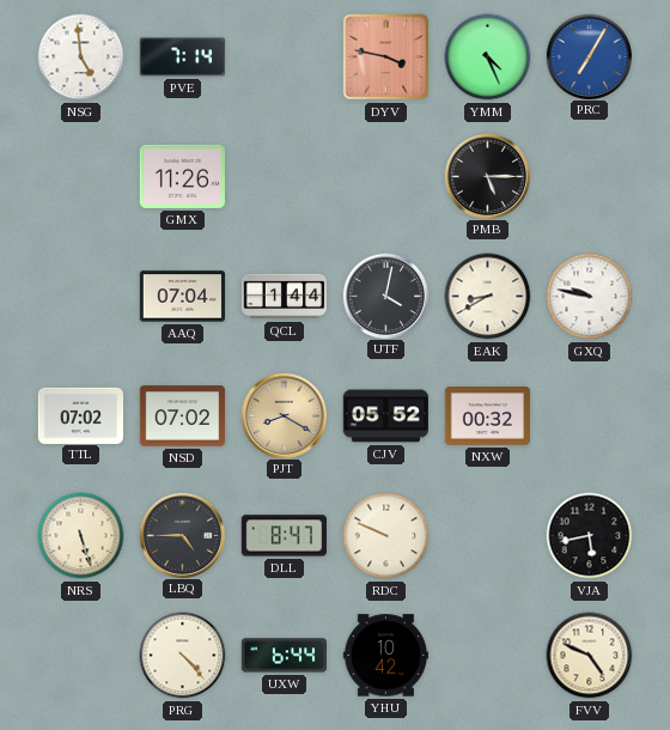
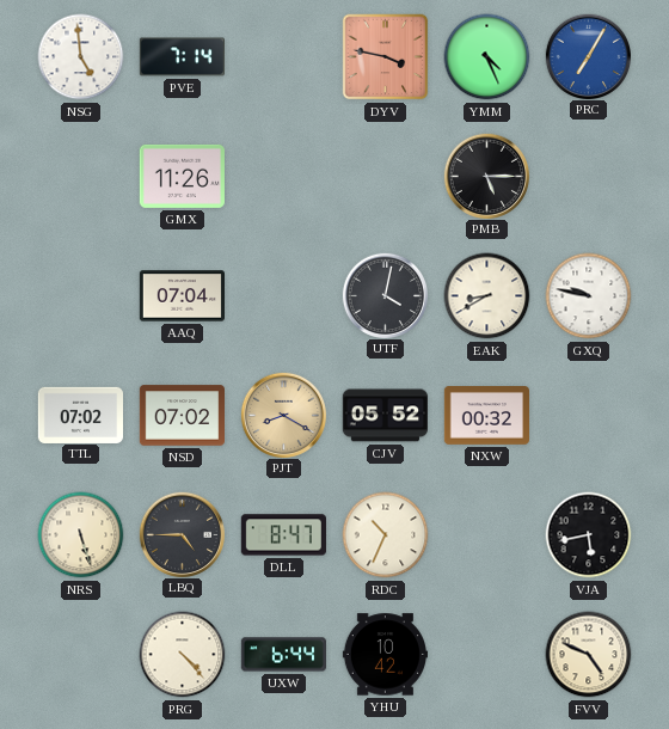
QCL: 1:44 -> none (284, 297)
RDC: 9:49 -> 10:34 (386, 535)
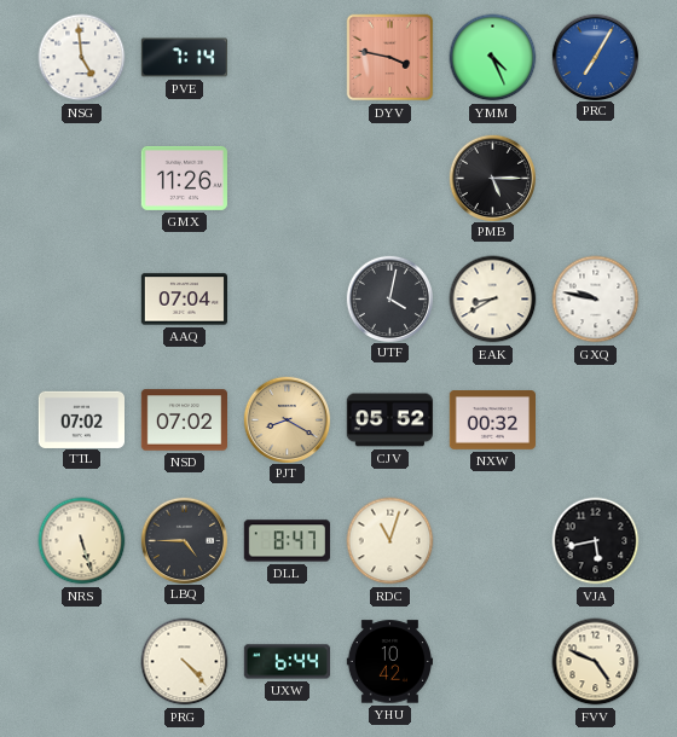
RDC: 10:34 -> 11:03 (390, 541)
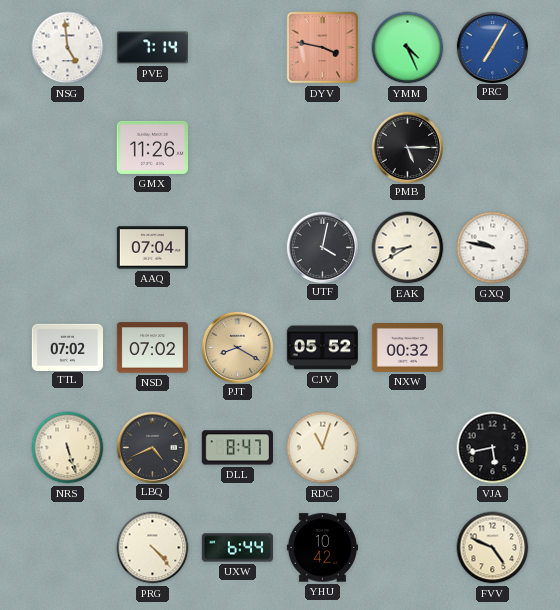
LBQ: 4:45 -> 4:41 (152, 447)
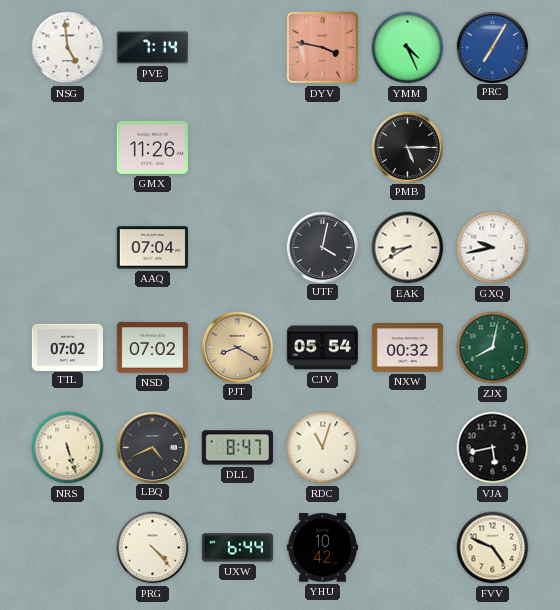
GXQ: 9:47 -> 9:43 (493, 248)
CJV: 05:52 -> 05:54 (322, 348)
ZJX: none -> 8:02 (493, 348)
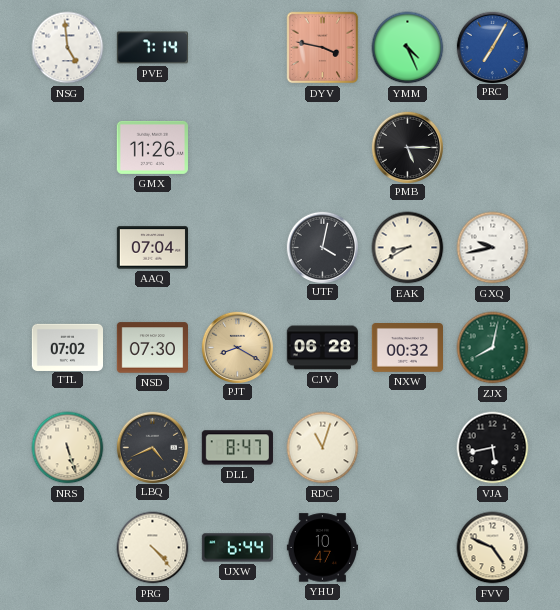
NSD: 07:02 -> 07:30 (152, 348)
CJV: 05:54 -> 06:28 (322, 348)
YHU: 10:42 -> 10:47 (322, 548)
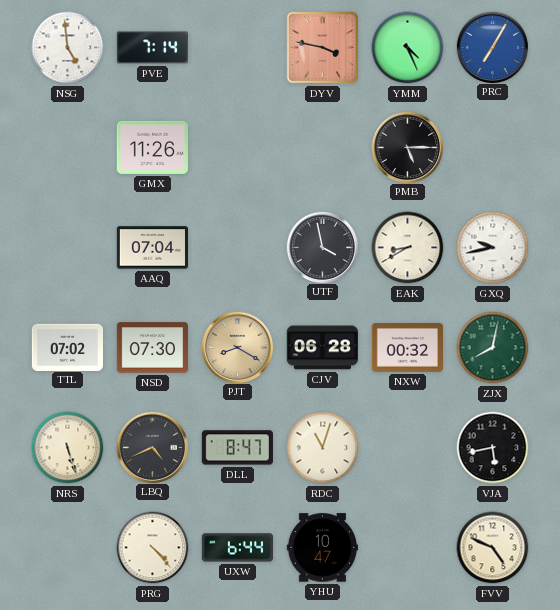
UTF: 4:02 -> 3:58 (322, 247)
